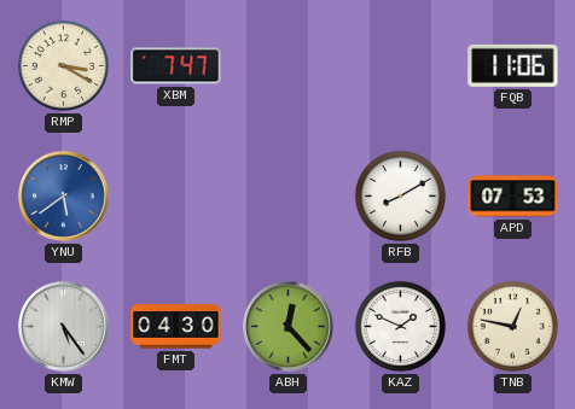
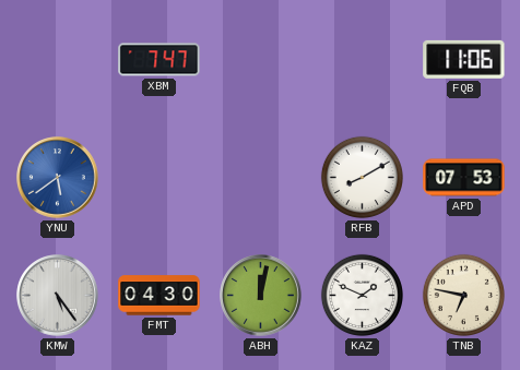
RMP: 3:20 -> none (63, 65)
ABH: 12:23 -> 12:02 (261, 296)
TNB: 12:47 -> 6:47 (463, 295)
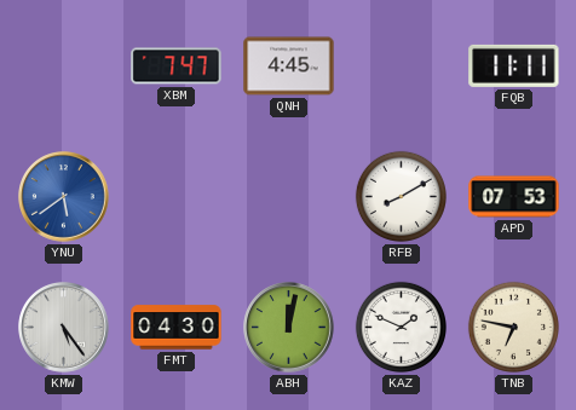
QNH: none -> 4:45 (289, 67)
FQB: 11:06 -> 11:11 (514, 65)
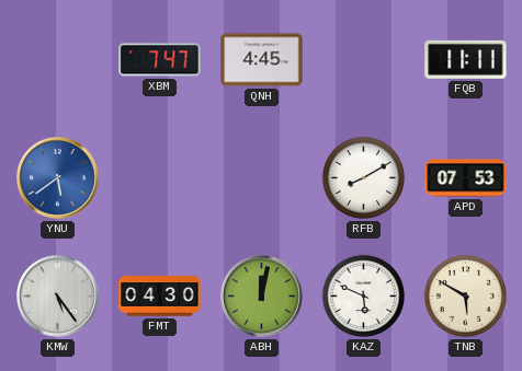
KAZ: 1:49 -> 5:49 (363, 295)
TNB: 6:47 -> 5:50 (465, 295)
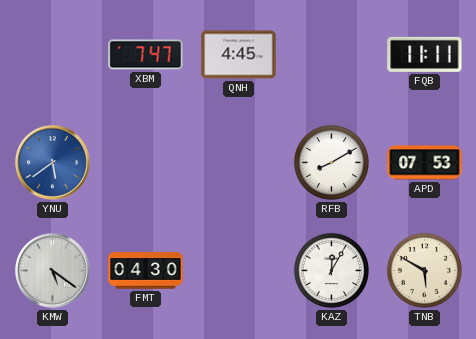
KMW: 5:24 -> 5:21 (53, 271)
ABH: 12:02 -> none (262, 297)
KAZ: 5:49 -> 12:05 (331, 270)
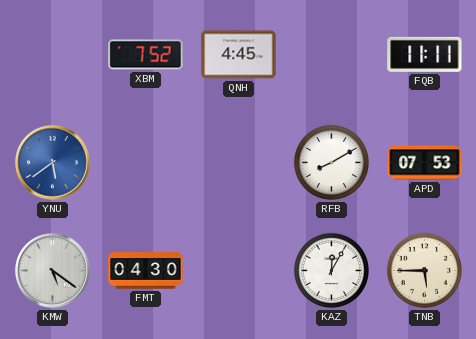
XBM: 7:47 -> 7:52 (146, 55)
TNB: 5:50 -> 5:45 (424, 270)
